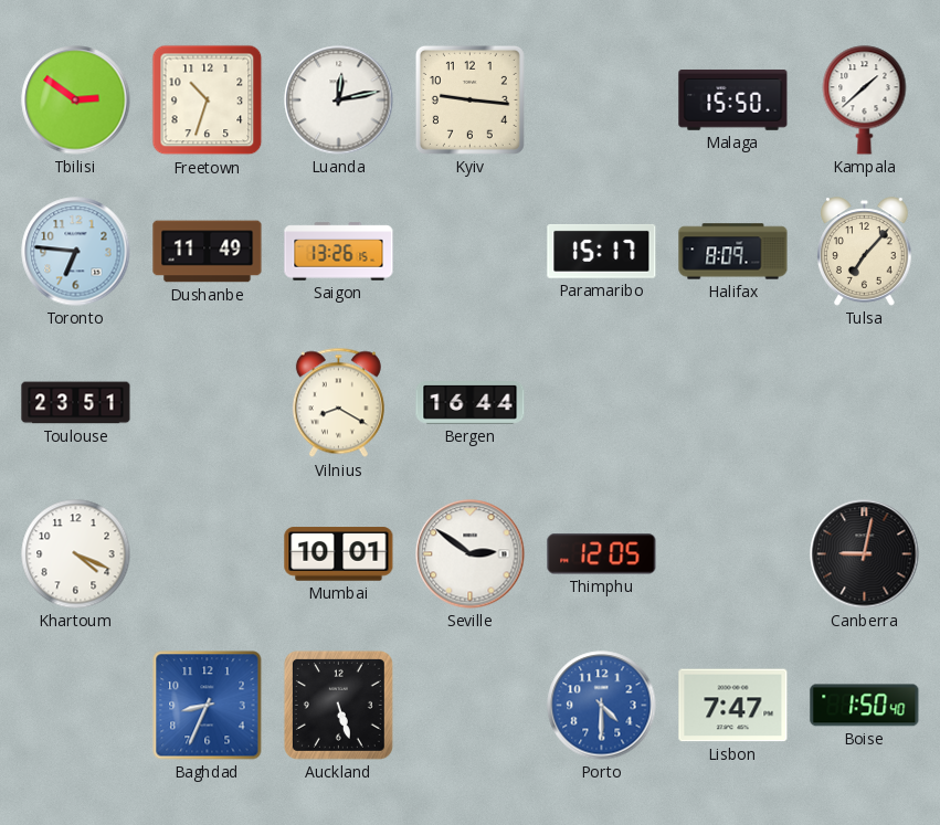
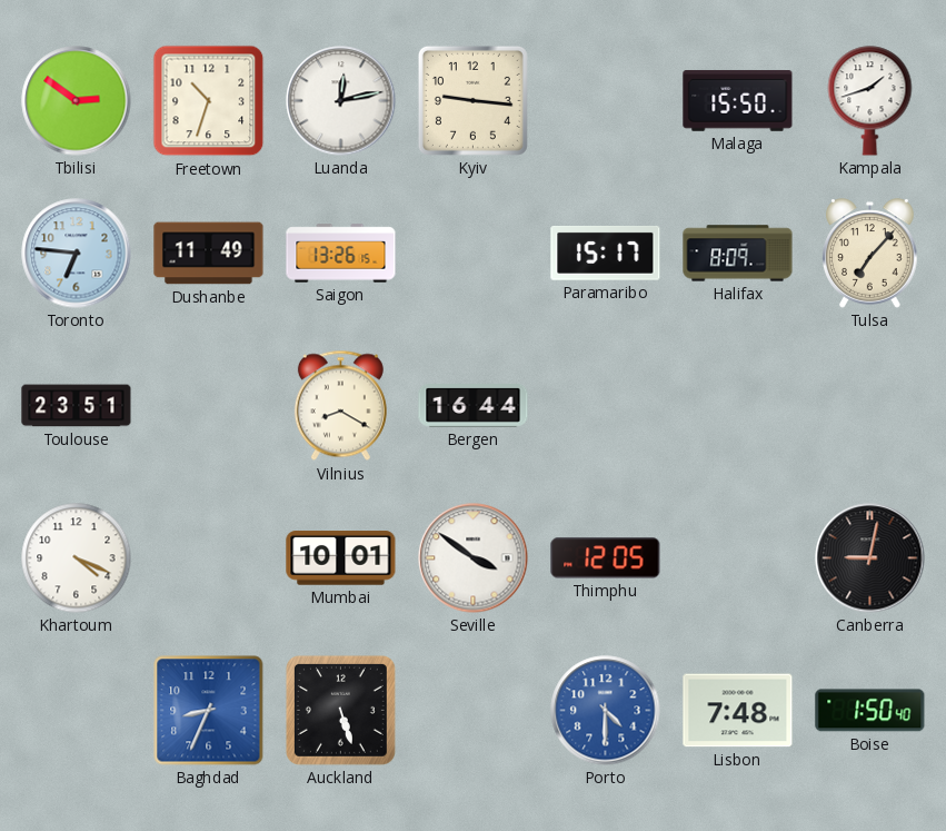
Kampala: 1:38 -> 1:42 (870, 101)
Seville: 2:51 -> 3:51 (474, 558)
Lisbon: 7:47 -> 7:48 (738, 711)
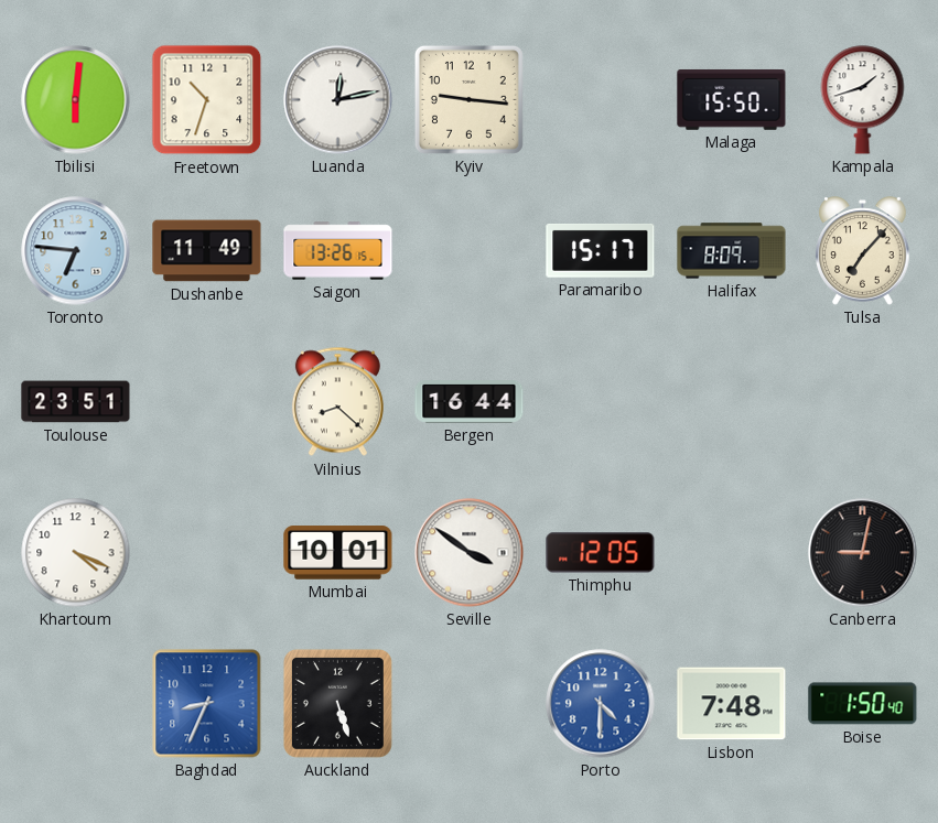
Tbilisi: 2:51 -> 6:01 (76, 100)
Vilnius: 8:20 -> 8:22 (337, 402)
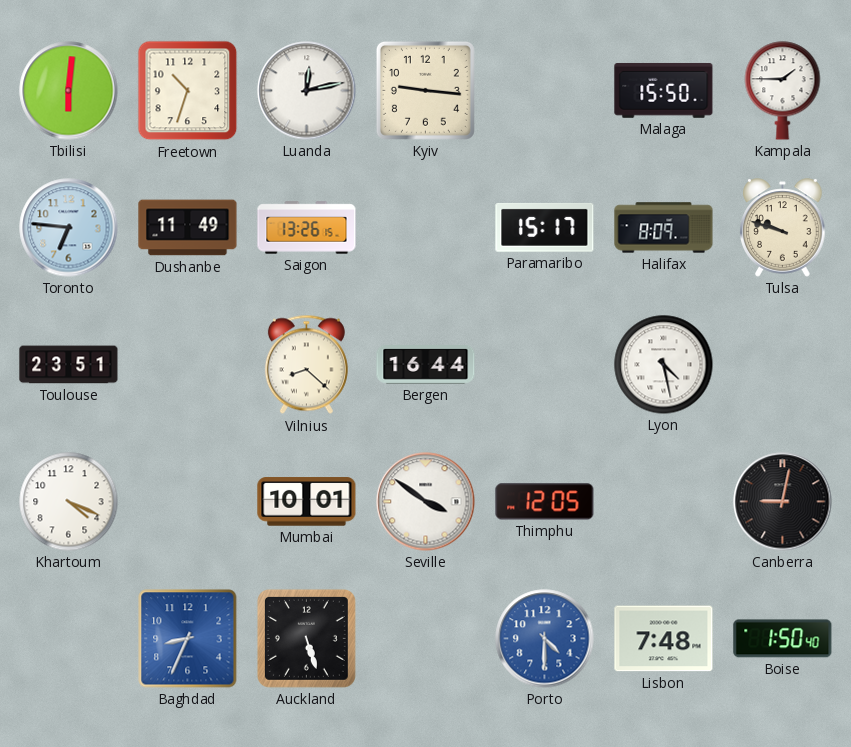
Kampala: 1:42 -> 1:45 (783, 91)
Tulsa: 7:07 -> 9:48 (783, 228)
Lyon: none -> 4:28 (664, 365)
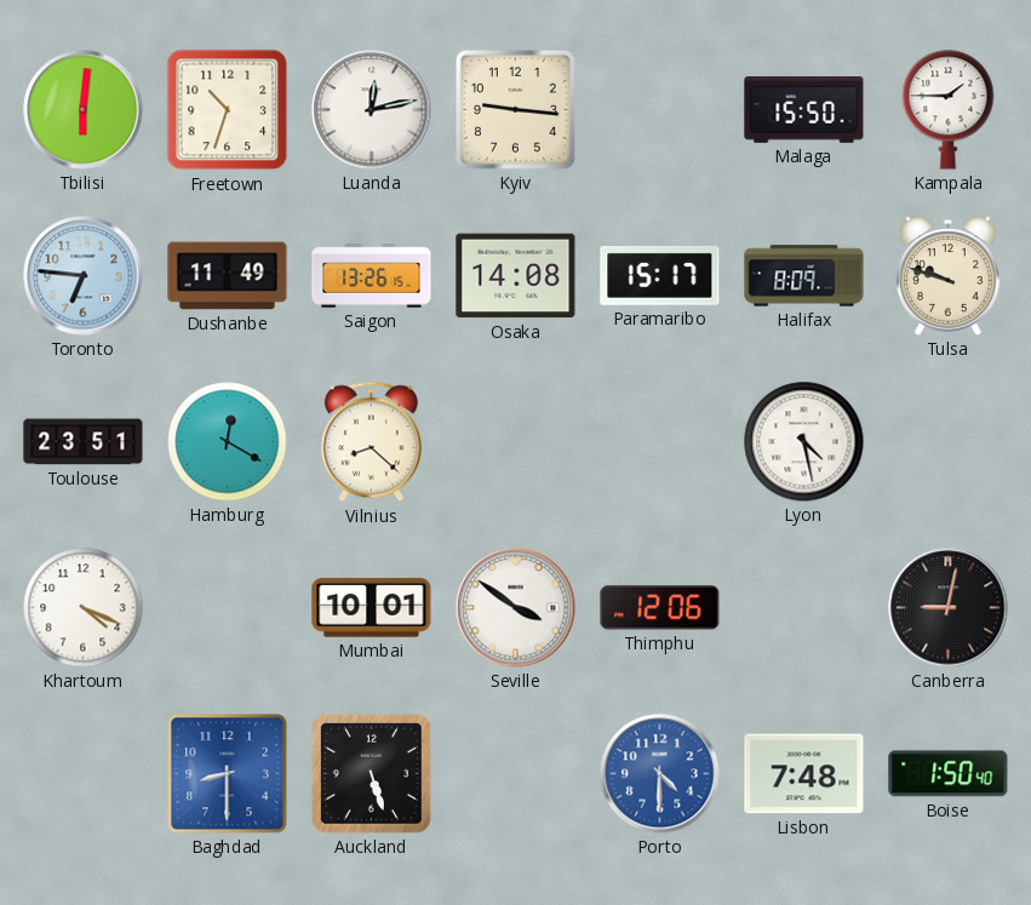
Osaka: none -> 14:08 (516, 276)
Hamburg: none -> 12:20 (228, 442)
Bergen: 16:44 -> none (426, 365)
Thimphu: 12:05 -> 12:06 (660, 608)
Baghdad: 8:34 -> 8:30 (228, 774)
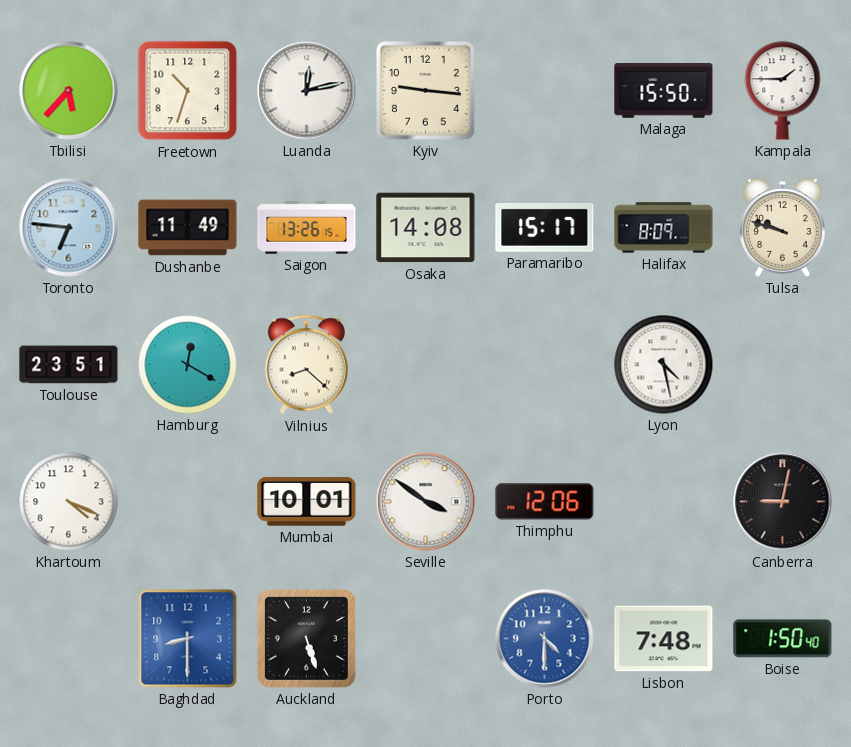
Tbilisi: 6:01 -> 5:37 (69, 91)
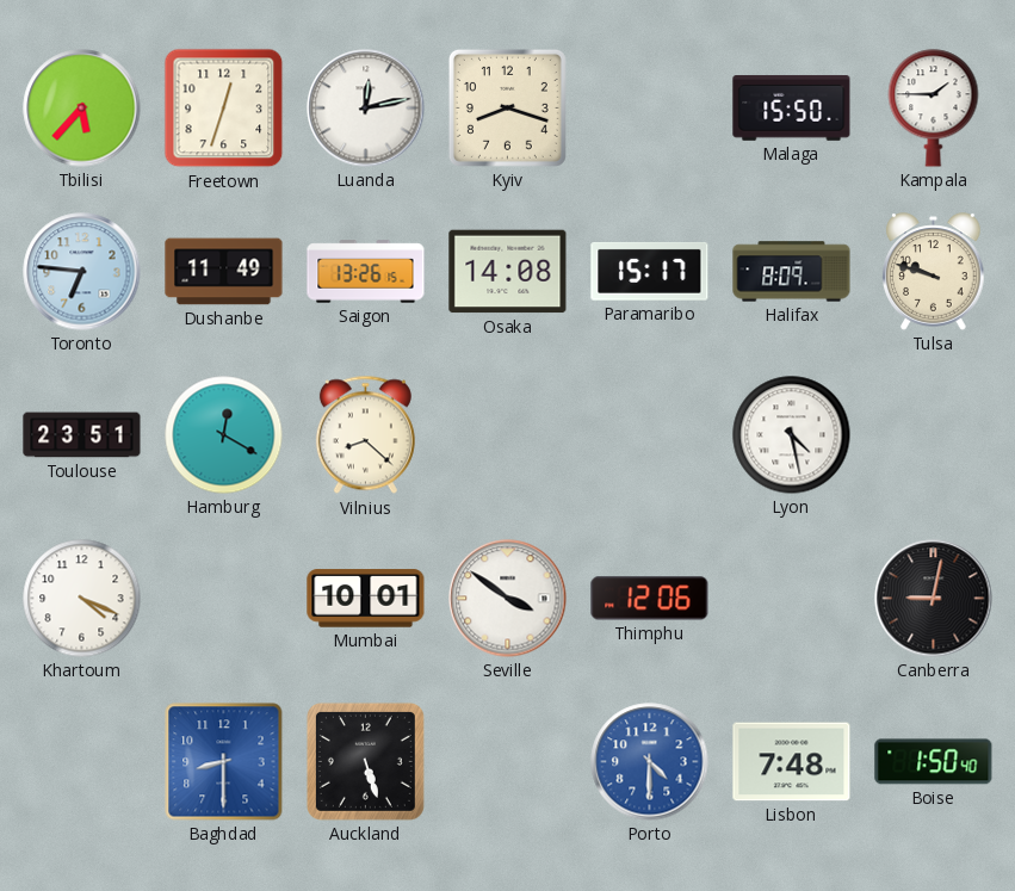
Freetown: 10:33 -> 12:33 (224, 109)
Kyiv: 9:16 -> 8:18 (507, 107)
